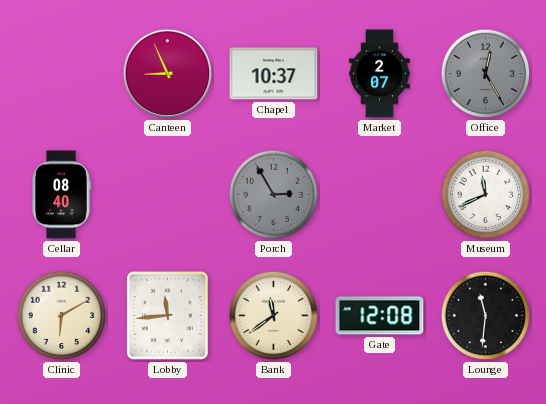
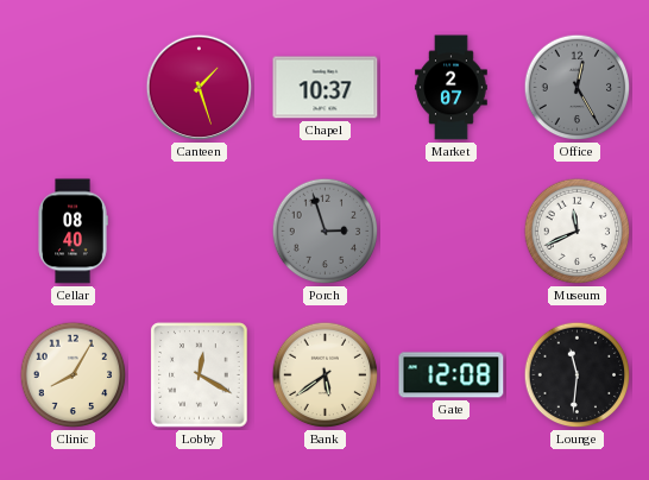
Canteen: 8:56 -> 1:27 (200, 88)
Porch: 2:55 -> 2:57 (326, 232)
Clinic: 6:10 -> 8:05 (74, 375)
Lobby: 11:44 -> 12:20 (200, 375)
Bank: 11:39 -> 5:39 (326, 375)
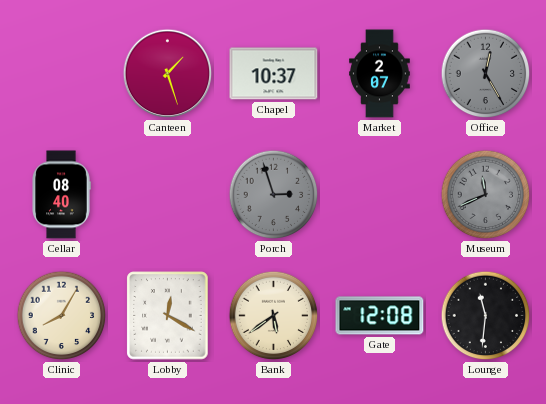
Museum dial: white -> grey (486, 195)
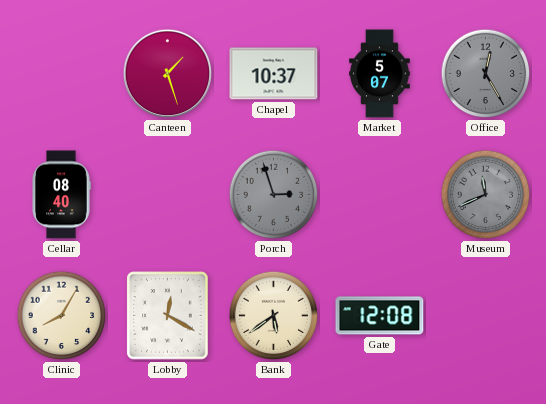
Market: 2:07 -> 5:07 (380, 74)
Lounge: 11:31 -> none (486, 316)
